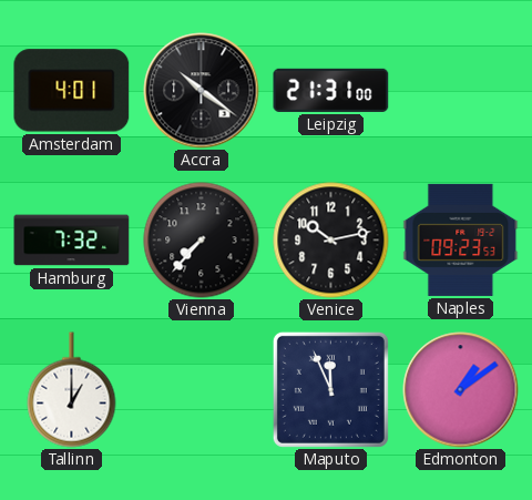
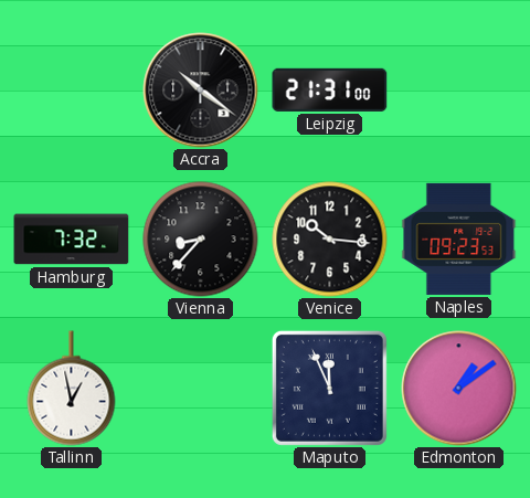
Amsterdam: 4:01 -> none (72, 91)
Vienna: 7:37 -> 8:37 (201, 240)
Venice: 10:13 -> 10:16 (330, 240)
Tallinn: 1:00 -> 12:58 (72, 389)
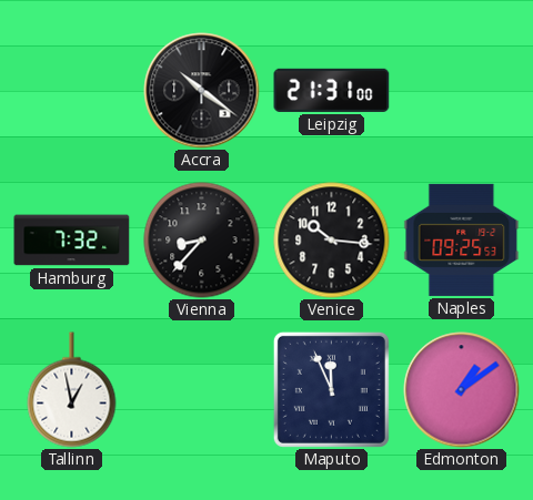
Naples: 09:23 -> 09:25 (462, 239)
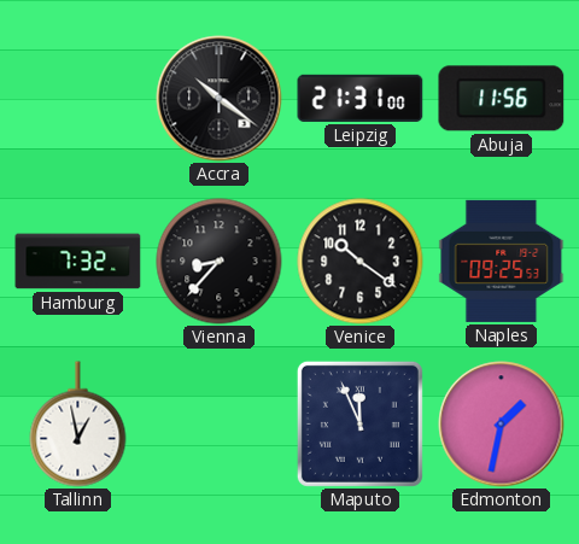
Abuja: none -> 11:56 (502, 99)
Venice: 10:16 -> 10:21 (361, 262)
Edmonton: 1:09 -> 1:32 (502, 425)
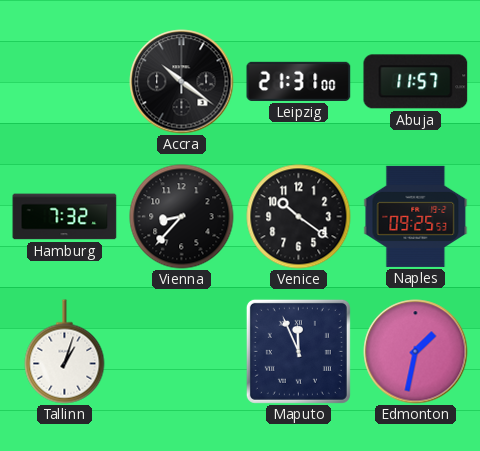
Abuja: 11:56 -> 11:57 (416, 82)
Tallinn: 12:58 -> 1:03 (65, 352)
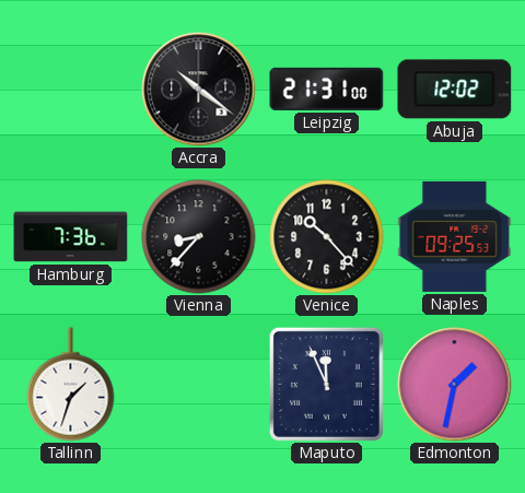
Abuja: 11:57 -> 12:02 (455, 90)
Hamburg: 7:32 -> 7:36 (71, 237)
Venice: 10:21 -> 10:23 (327, 237)
Tallinn: 1:03 -> 1:33 (71, 385)
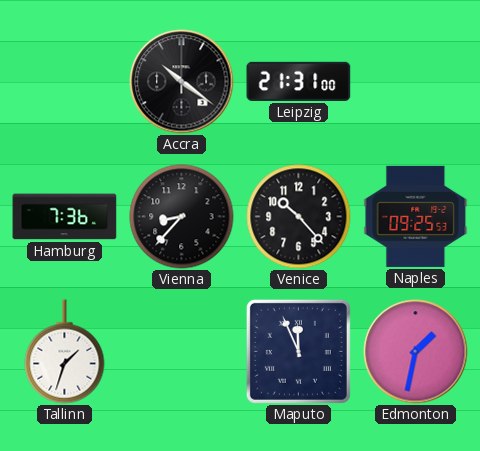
Abuja: 12:02 -> none (455, 90)
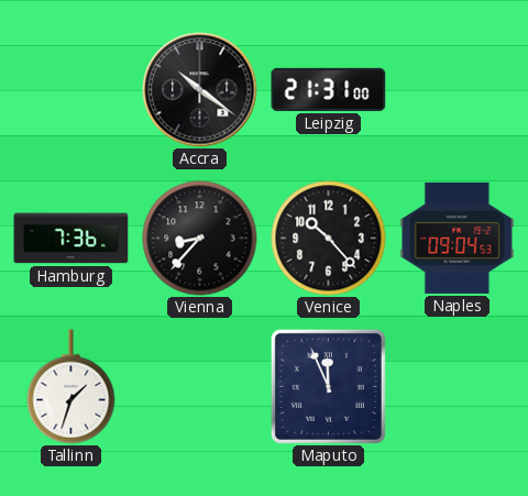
Naples: 09:25 -> 09:04 (458, 238)
Edmonton: 1:32 -> none (416, 352)
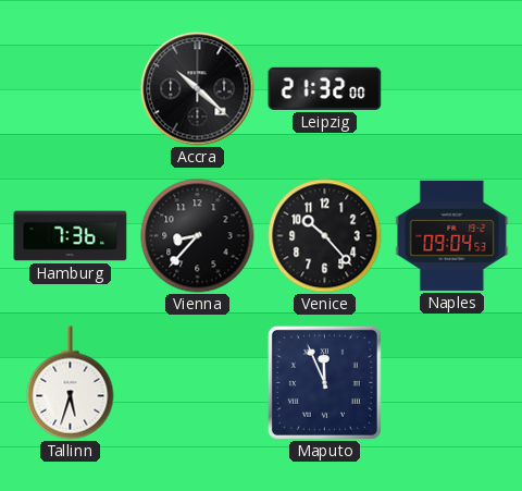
Accra: 10:21 -> 10:22 (198, 89)
Leipzig: 21:31 -> 21:32 (325, 88)
Tallinn: 1:33 -> 5:33 (71, 383)
